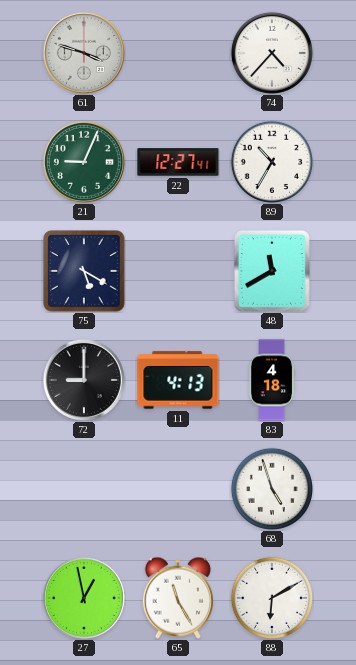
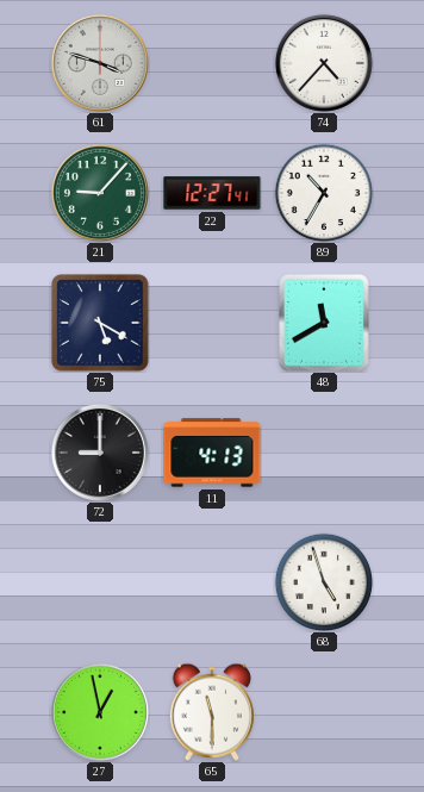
21: 9:04 -> 9:07 (100, 193)
83: 4:18 -> none (272, 380)
65: 11:25 -> 11:30 (212, 712)
88: 6:10 -> none (271, 597)
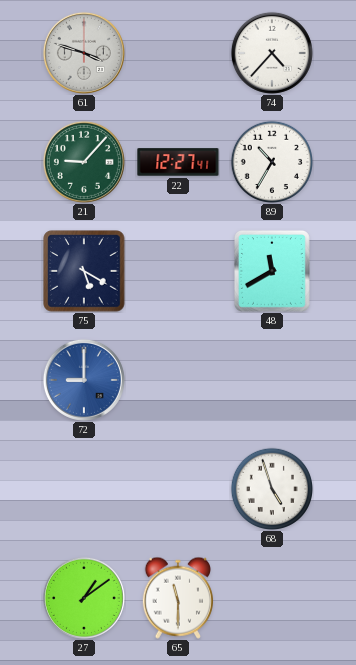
72 dial: black -> blue (84, 380)
11: 4:13 -> none (212, 453)
27: 12:58 -> 1:09 (84, 598)
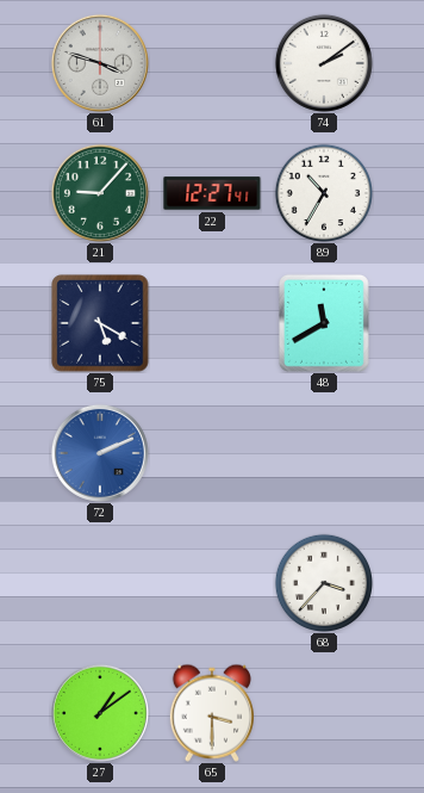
74: 4:37 -> 2:09 (324, 63)
72: 9:00 -> 2:11 (100, 453)
68: 4:57 -> 3:37 (323, 582)
65: 11:30 -> 3:30 (212, 713)
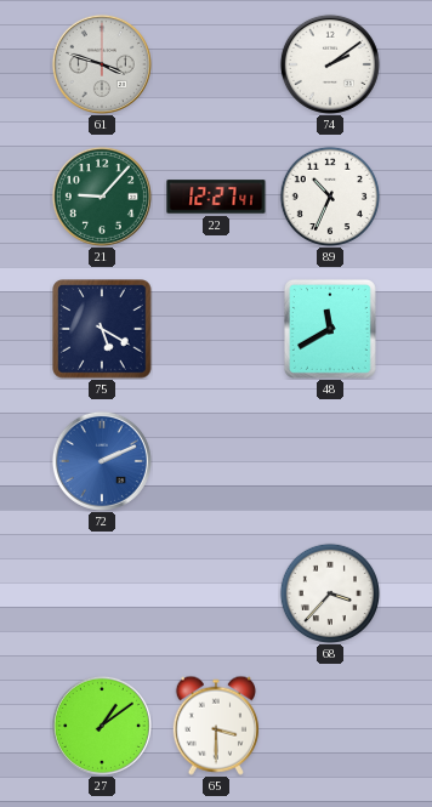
89: 10:35 -> 10:34 (329, 195)
